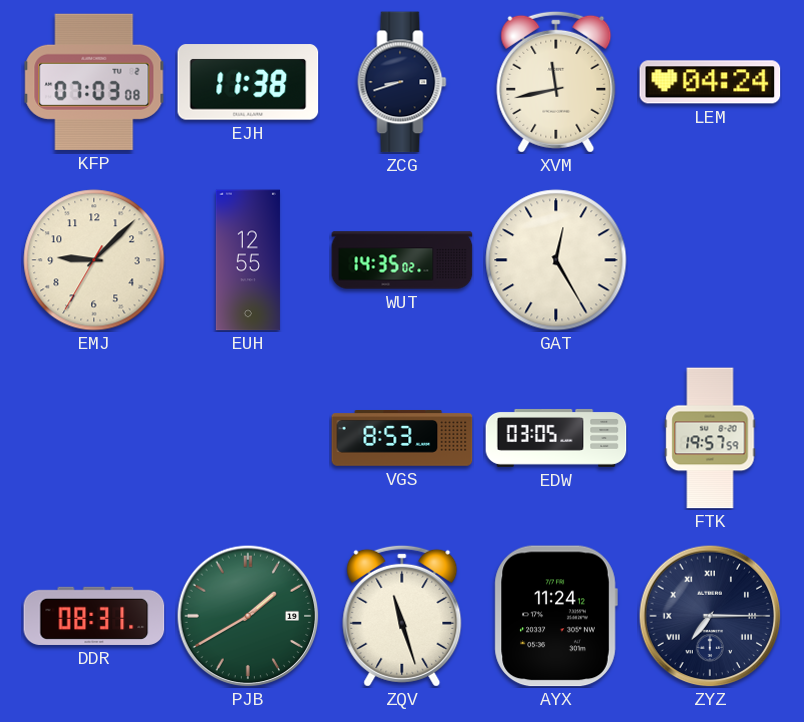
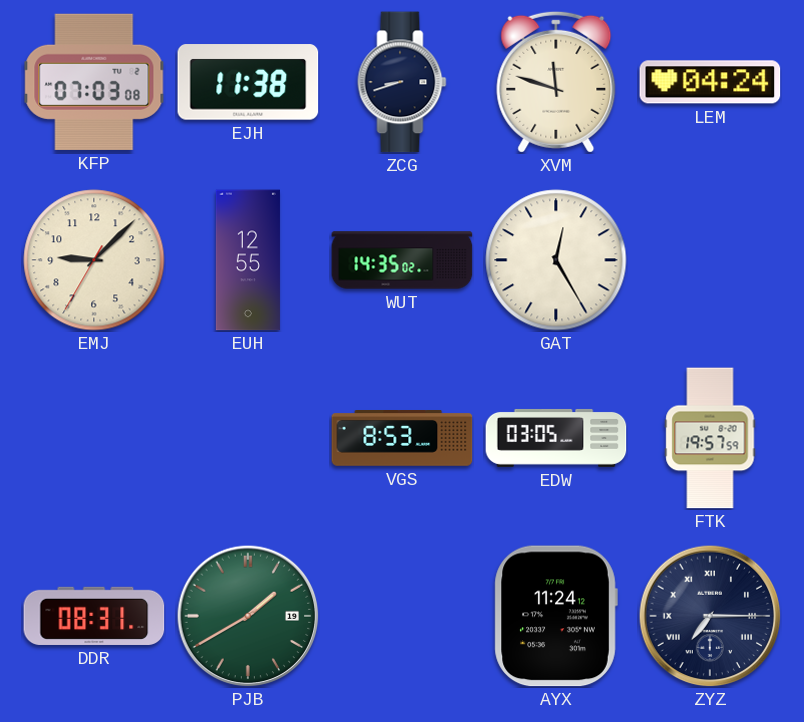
XVM: 11:43 -> 11:48 (556, 82)
ZQV: 11:27 -> none (402, 616)
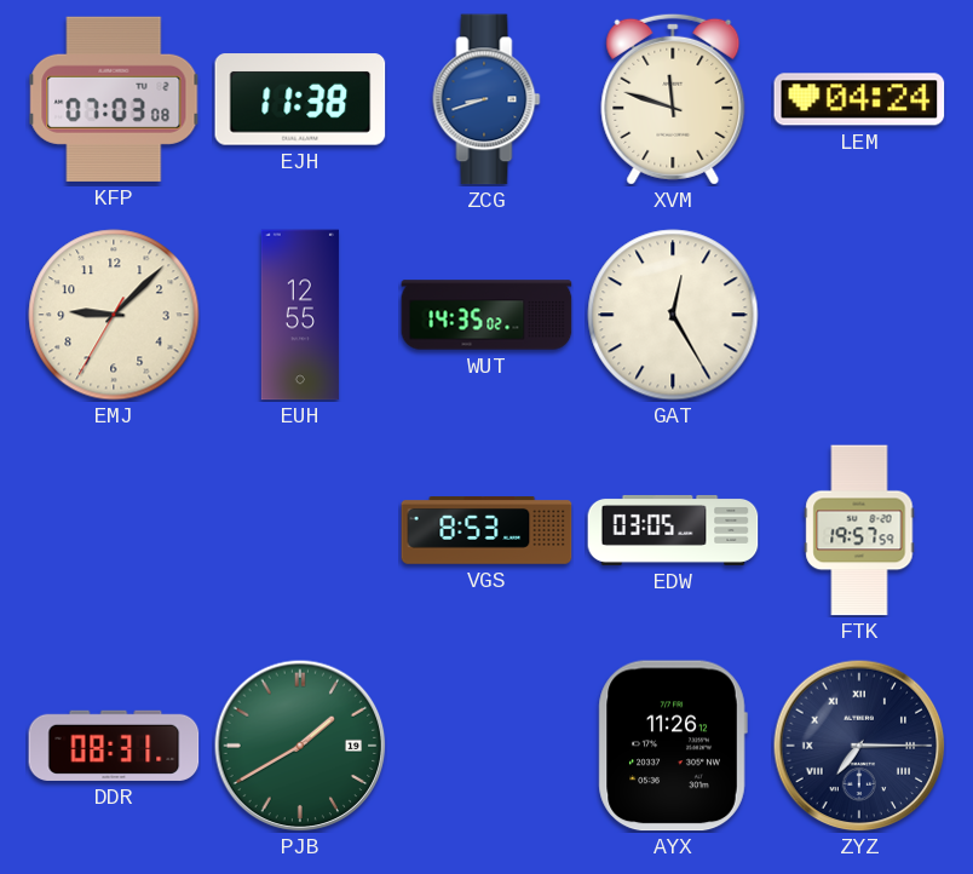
ZCG dial: navy -> blue (486, 99)
AYX: 11:24 -> 11:26 (673, 746)
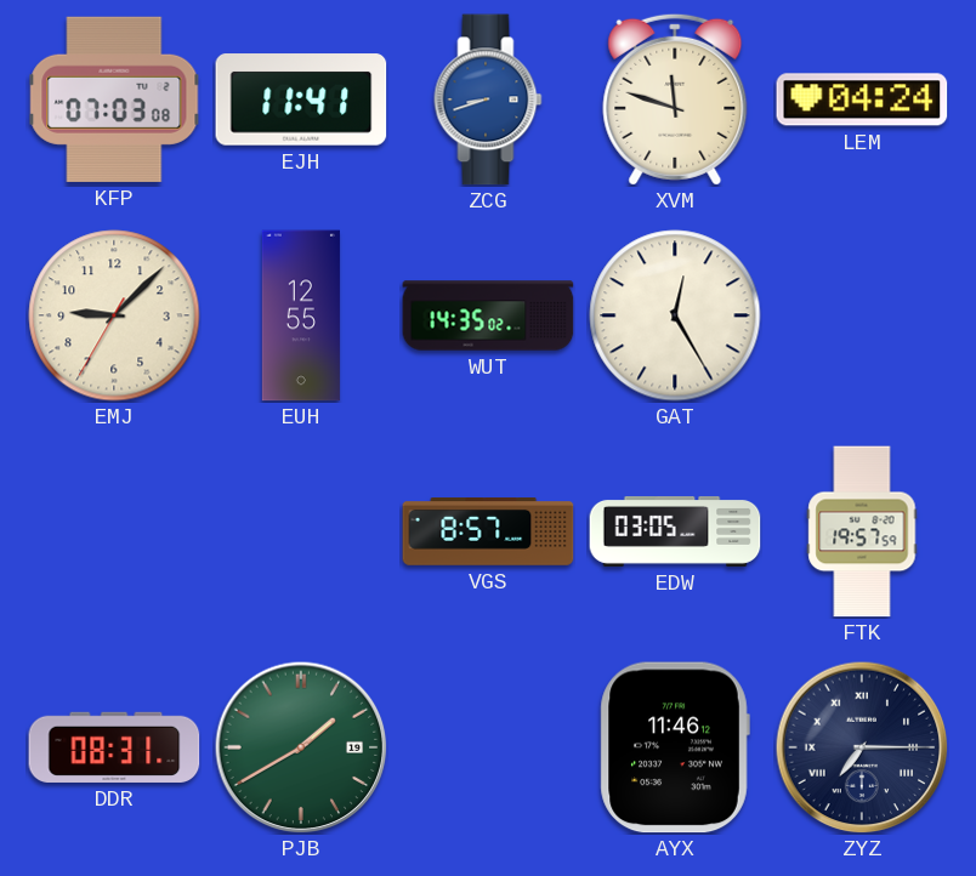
EJH: 11:38 -> 11:41 (301, 99)
VGS: 8:53 -> 8:57 (488, 533)
AYX: 11:26 -> 11:46 (675, 747)
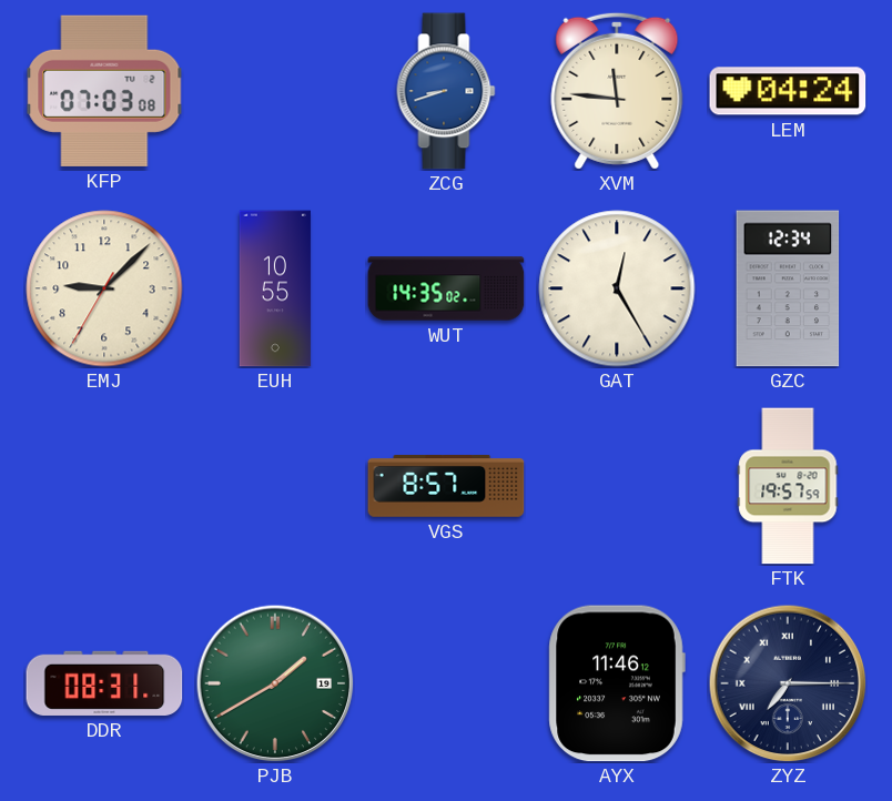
EJH: 11:41 -> none (301, 99)
XVM: 11:48 -> 11:46 (617, 91)
EUH: 12:55 -> 10:55 (275, 288)
GZC: none -> 12:34 (788, 288)
EDW: 03:05 -> none (675, 531)
